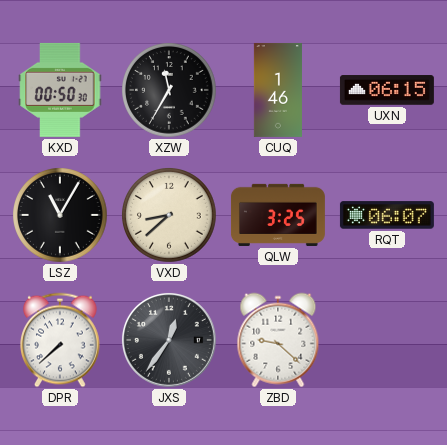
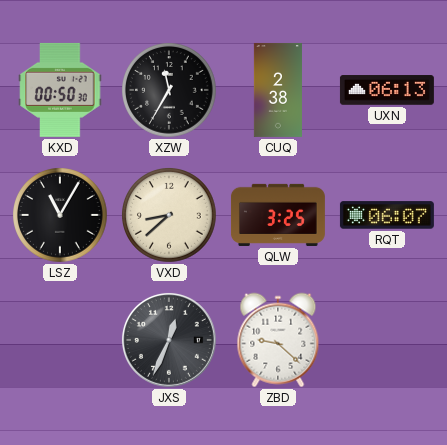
CUQ: 1:46 -> 2:38 (278, 90)
UXN: 06:15 -> 06:13 (387, 90)
DPR: 7:38 -> none (61, 340)
JXS: 12:36 -> 12:34 (169, 340)
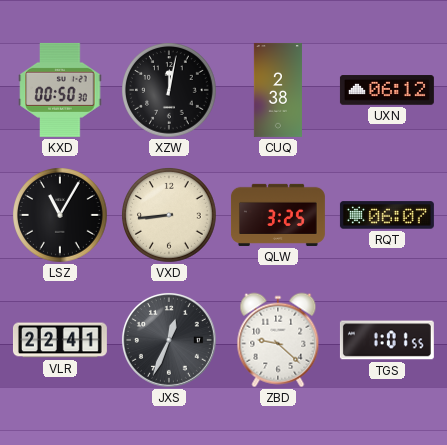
XZW: 11:35 -> 12:02 (169, 90)
UXN: 06:13 -> 06:12 (387, 90)
VXD: 8:38 -> 8:44 (169, 215)
VLR: none -> 22:41 (60, 340)
TGS: none -> 1:01 (387, 340)
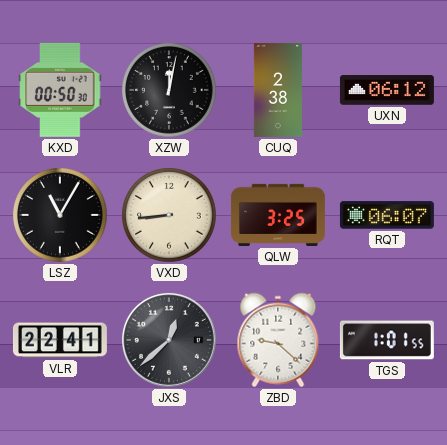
JXS: 12:34 -> 12:38 (169, 340)
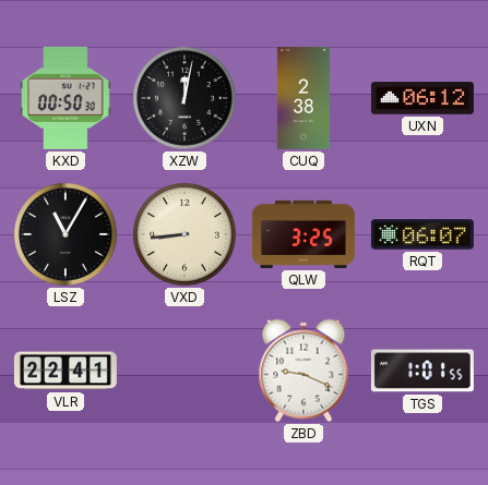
JXS: 12:38 -> none (169, 340)
ZBD: 9:22 -> 9:19 (303, 371)
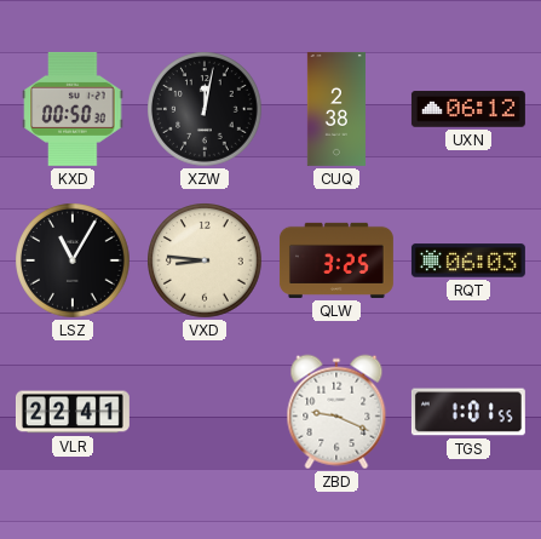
VXD: 8:44 -> 8:46 (205, 260)
RQT: 06:07 -> 06:03 (468, 260)
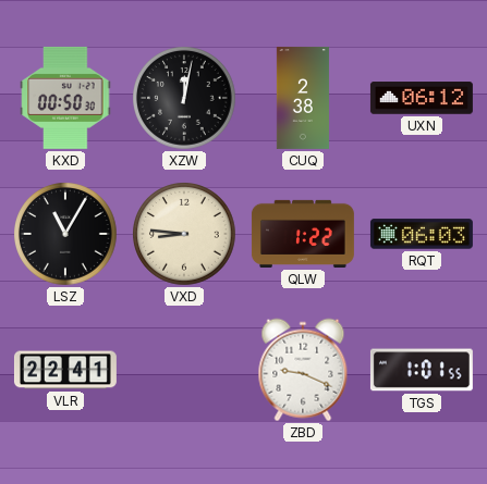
QLW: 3:25 -> 1:22 (303, 234)
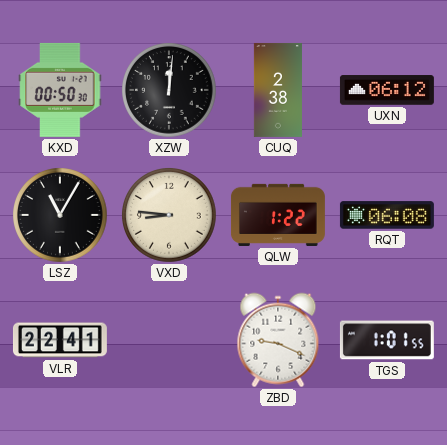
XZW: 12:02 -> 12:01 (169, 90)
RQT: 06:03 -> 06:08 (387, 215)
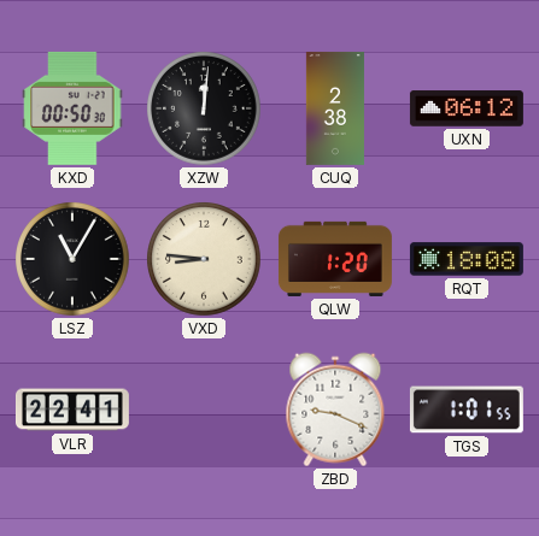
QLW: 1:22 -> 1:20 (335, 259)
RQT: 06:08 -> 18:08 (467, 259)
